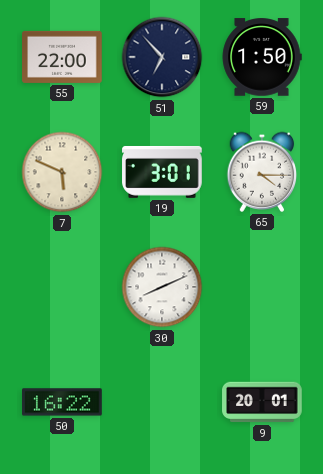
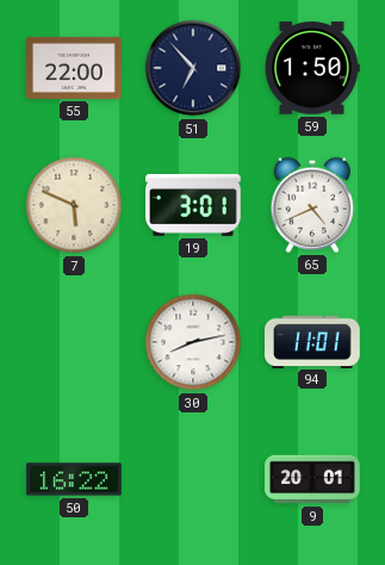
65: 4:15 -> 4:41 (312, 205)
30: 8:11 -> 8:13 (193, 342)
94: none -> 11:01 (313, 341)
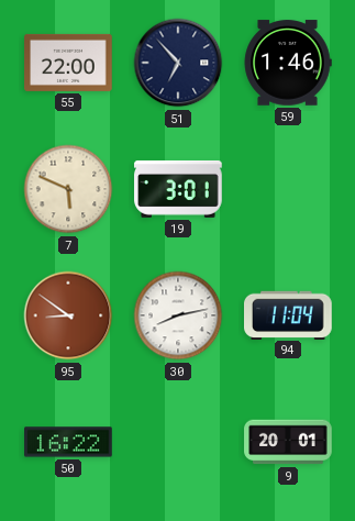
59: 1:50 -> 1:46 (288, 63)
65: 4:41 -> none (312, 205)
95: none -> 8:51 (68, 315)
94: 11:01 -> 11:04 (289, 314)
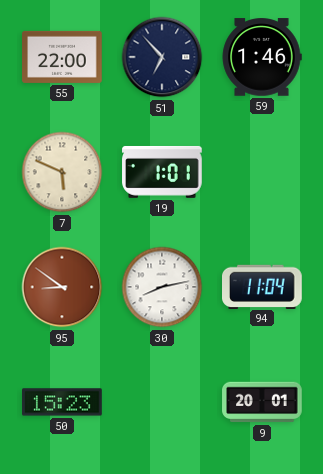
19: 3:01 -> 1:01 (162, 172)
50: 16:22 -> 15:23 (62, 402)
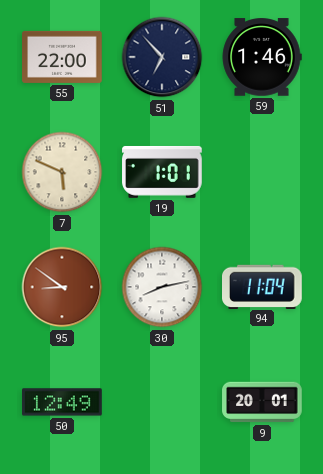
50: 15:23 -> 12:49 (62, 402)
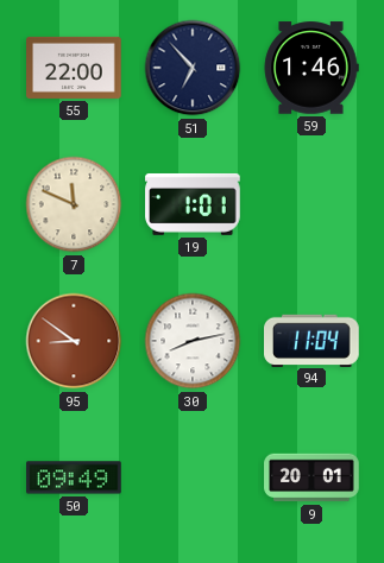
7: 5:49 -> 11:49 (74, 204)
50: 12:49 -> 09:49 (74, 477)
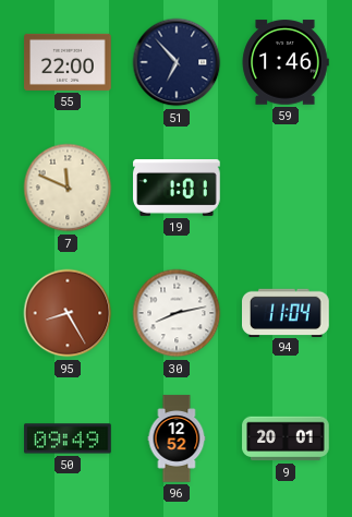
95: 8:51 -> 8:25 (68, 313)
96: none -> 12:52 (177, 438)
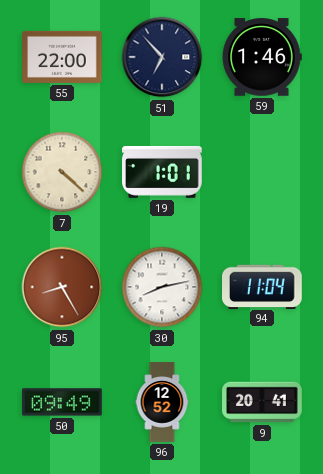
7: 11:49 -> 4:22 (62, 172)
9: 20:01 -> 20:41 (262, 402)
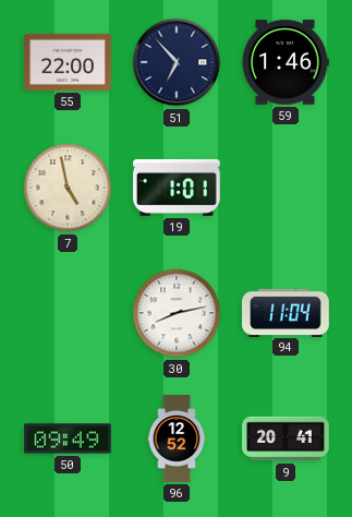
7: 4:22 -> 4:58 (68, 188)
95: 8:25 -> none (62, 287)
